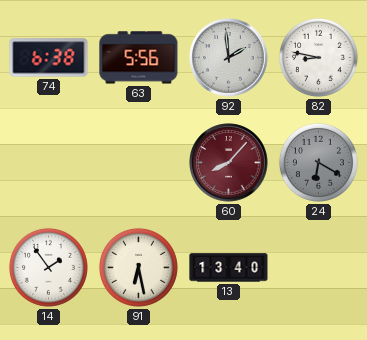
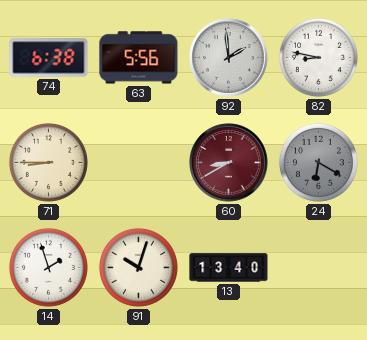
71: none -> 8:45 (48, 162)
60: 8:07 -> 8:40 (229, 163)
14: 1:54 -> 1:57 (48, 267)
91: 6:28 -> 10:03 (138, 267)
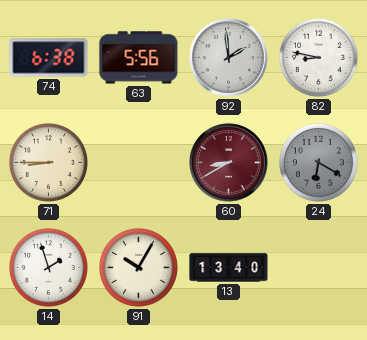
91: 10:03 -> 10:05 (138, 267)
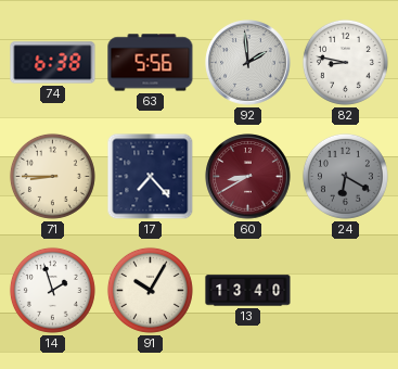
17: none -> 7:23 (151, 177)
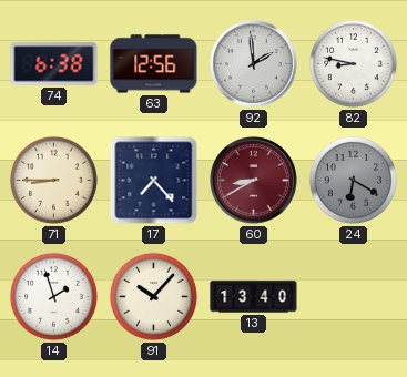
63: 5:56 -> 12:56 (154, 64)
91: 10:05 -> 10:07 (153, 296)
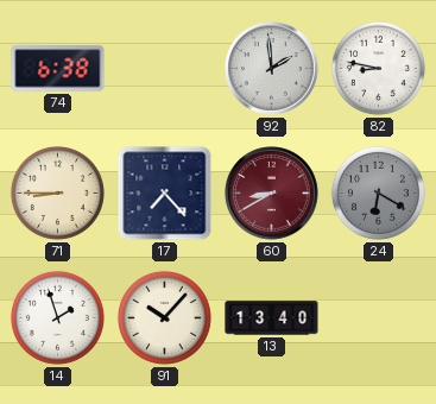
63: 12:56 -> none (154, 64)
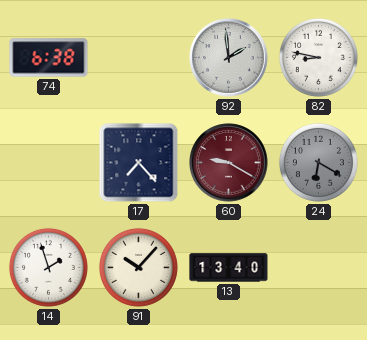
71: 8:45 -> none (57, 192)
60: 8:40 -> 9:20 (229, 163)
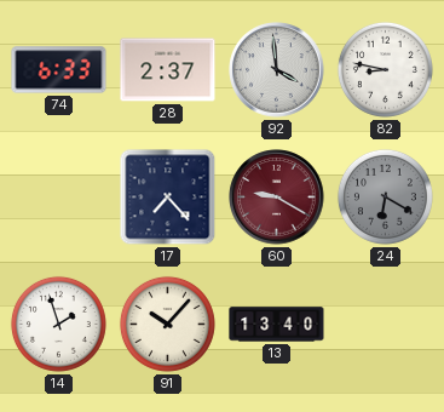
74: 6:38 -> 6:33 (59, 70)
28: none -> 2:37 (168, 70)
92: 1:59 -> 3:59 (277, 70)
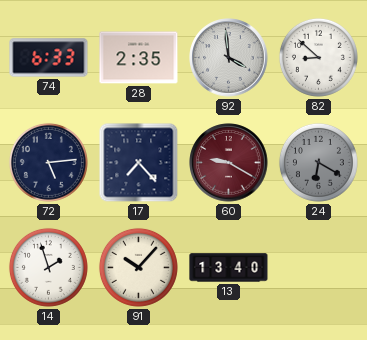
28: 2:37 -> 2:35 (139, 58)
82: 8:47 -> 8:52 (318, 57)
72: none -> 5:14 (48, 162)
